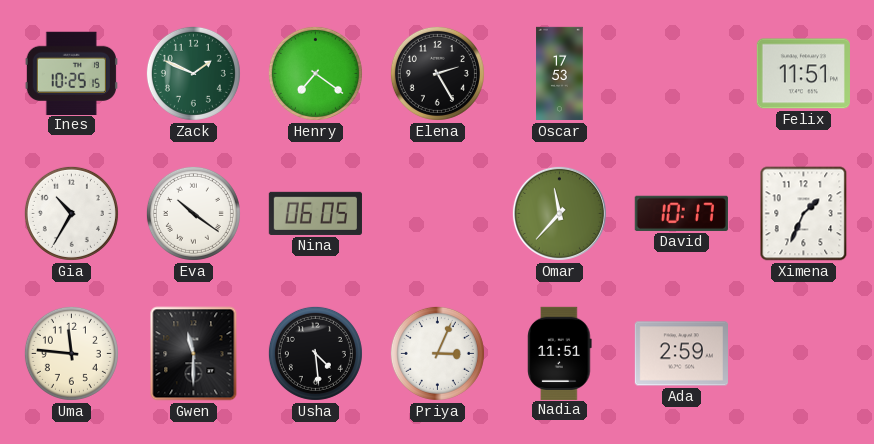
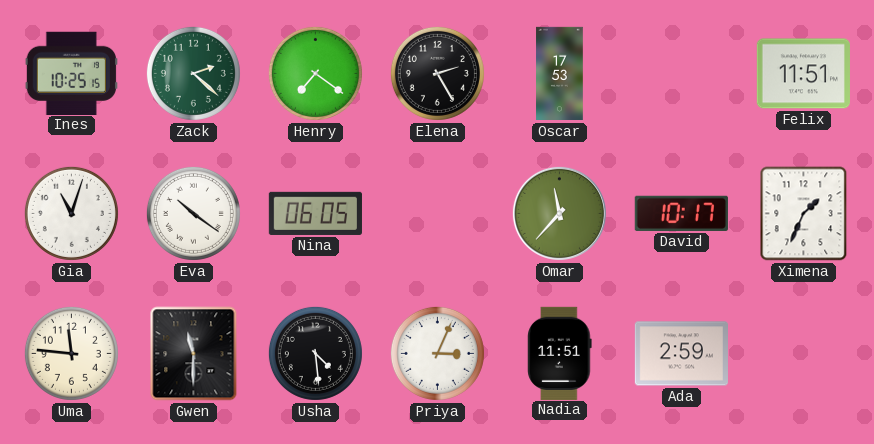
Zack: 1:49 -> 2:22 (193, 73)
Gia: 10:35 -> 11:03 (71, 213)
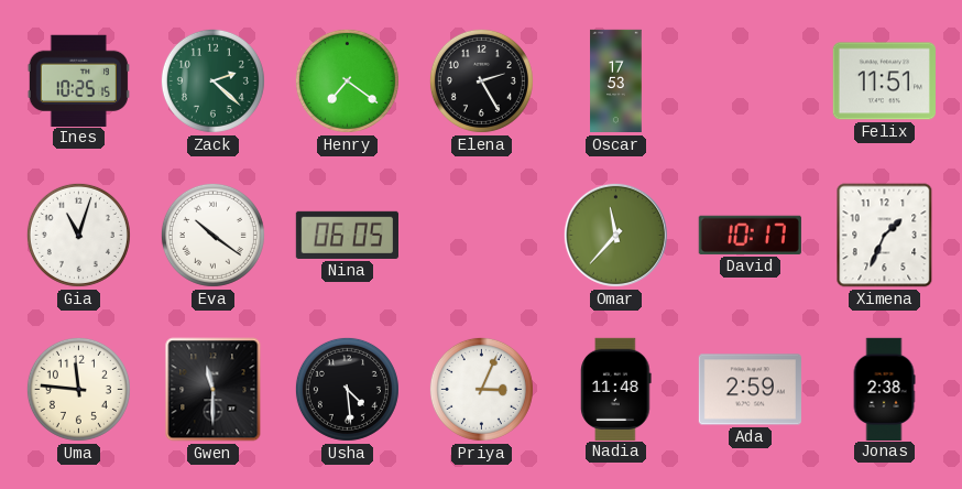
Nadia: 11:51 -> 11:48 (616, 389)
Jonas: none -> 2:38 (884, 389)
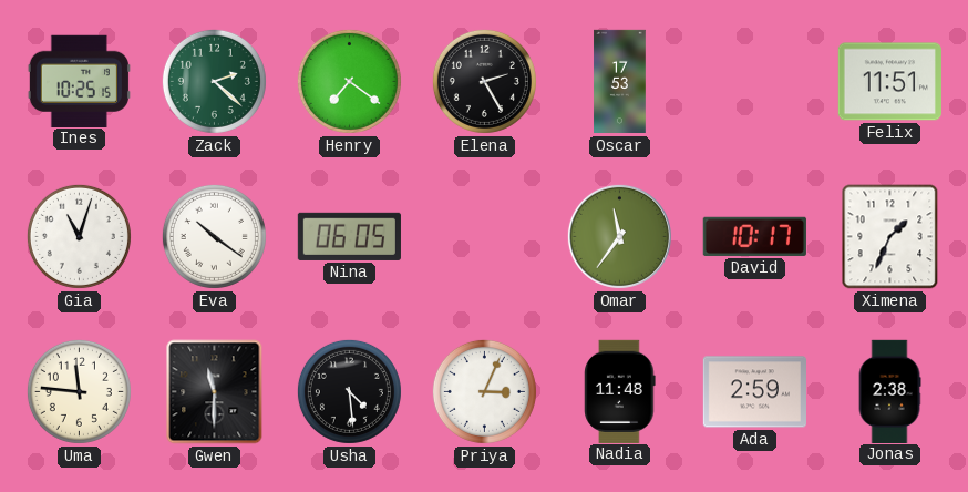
Omar: 11:37 -> 11:36 (619, 236)
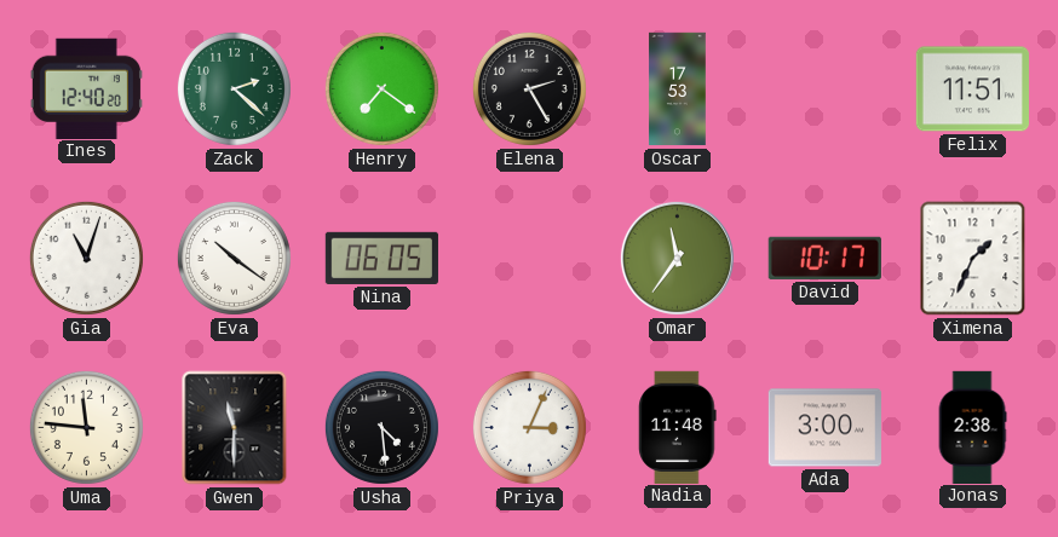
Ines: 10:25 -> 12:40 (86, 88)
Ada: 2:59 -> 3:00 (824, 428)
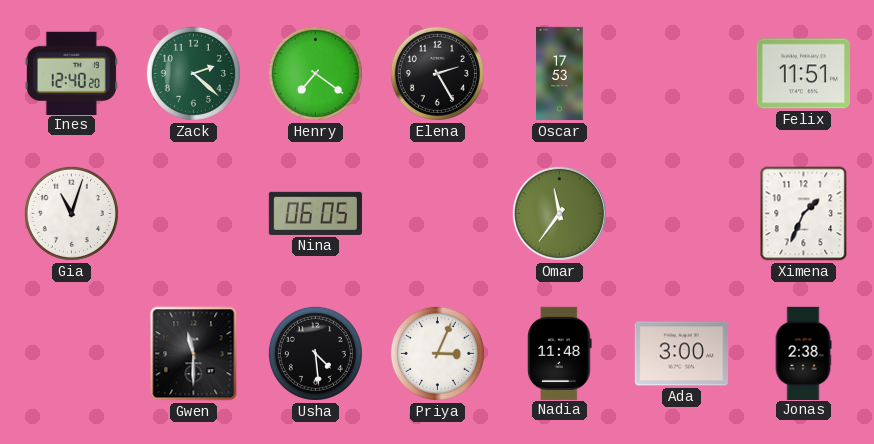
Eva: 10:21 -> none (234, 258)
David: 10:17 -> none (824, 258)
Uma: 11:46 -> none (86, 427)
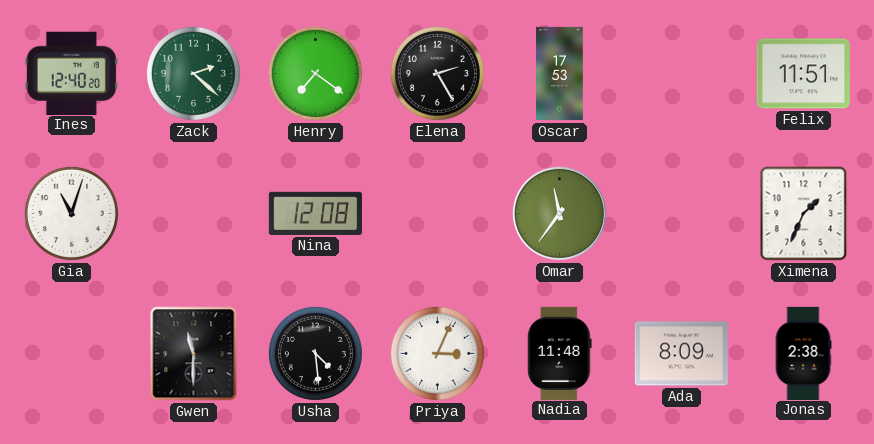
Nina: 06:05 -> 12:08 (315, 213)
Ada: 3:00 -> 8:09 (681, 354)
